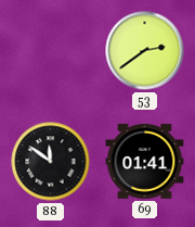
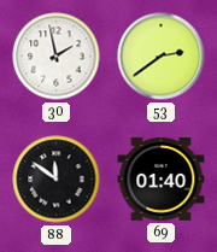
30: none -> 1:58 (57, 57)
69: 01:41 -> 01:40 (162, 180)
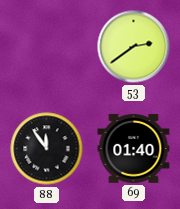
30: 1:58 -> none (57, 57)
88: 11:51 -> 11:54 (47, 149)
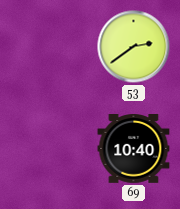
88: 11:54 -> none (47, 149)
69: 01:40 -> 10:40 (134, 149)
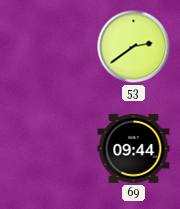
69: 10:40 -> 09:44 (134, 149)
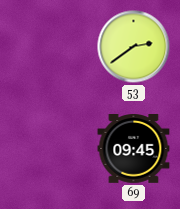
69: 09:44 -> 09:45 (134, 149)
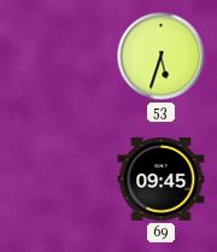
53: 2:39 -> 5:33 (162, 57)
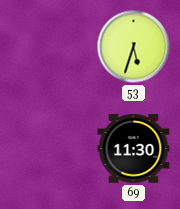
69: 09:45 -> 11:30 (134, 149)
